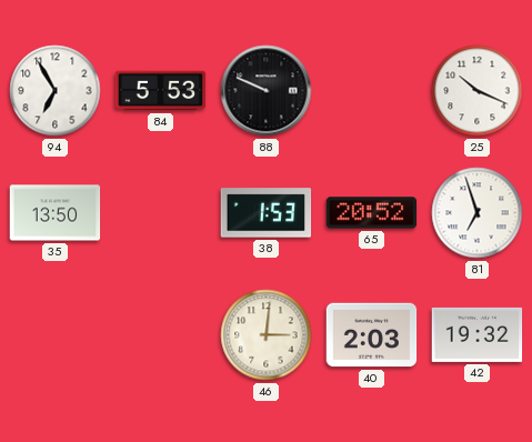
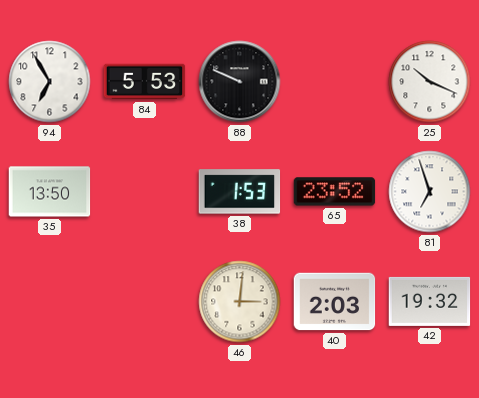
65: 20:52 -> 23:52 (335, 192)
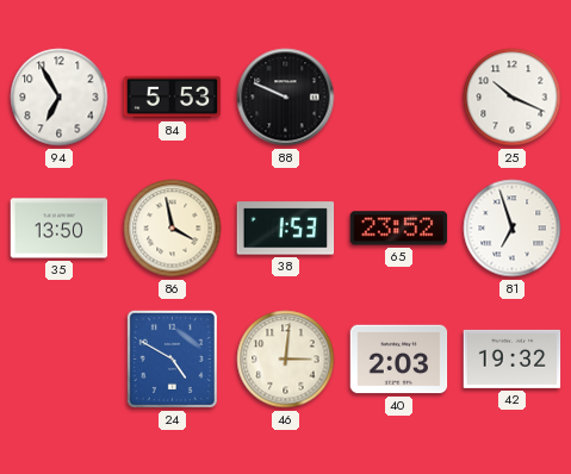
86: none -> 3:58 (173, 229)
24: none -> 4:50 (172, 358)
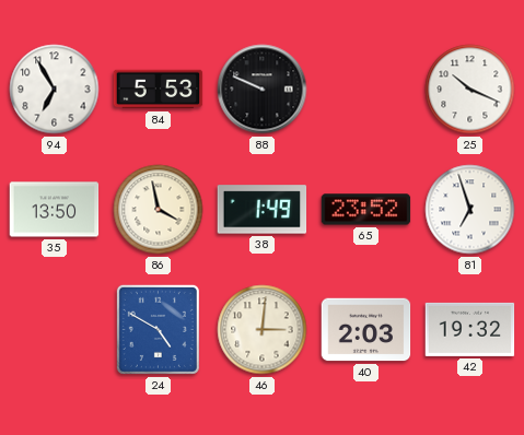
38: 1:53 -> 1:49 (263, 210)
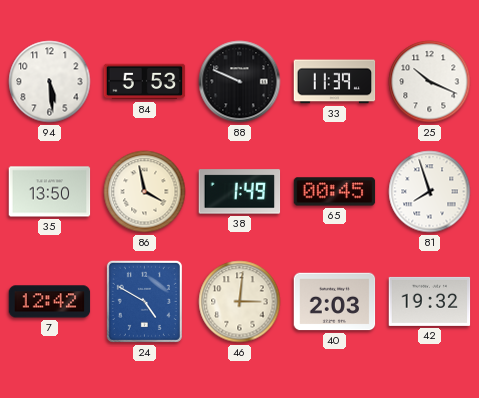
94: 6:55 -> 5:29 (50, 82)
33: none -> 11:39 (335, 82)
65: 23:52 -> 00:45 (335, 192)
81: 6:57 -> 7:57 (430, 192)
7: none -> 12:42 (50, 302)
